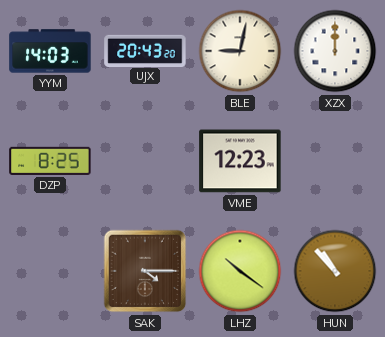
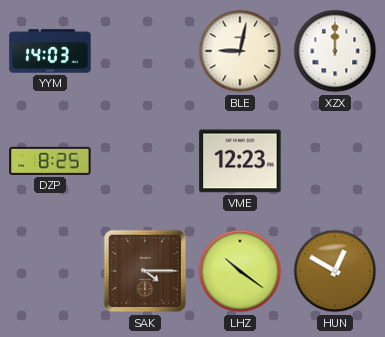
UJX: 20:43 -> none (145, 50)
HUN: 10:53 -> 12:50 (335, 271)
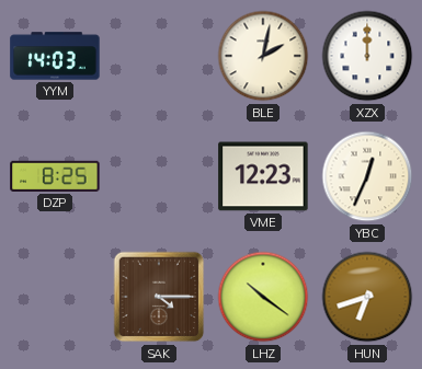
BLE: 9:02 -> 2:02 (263, 56)
YBC: none -> 12:34 (367, 176)
HUN: 12:50 -> 6:42 (367, 297)
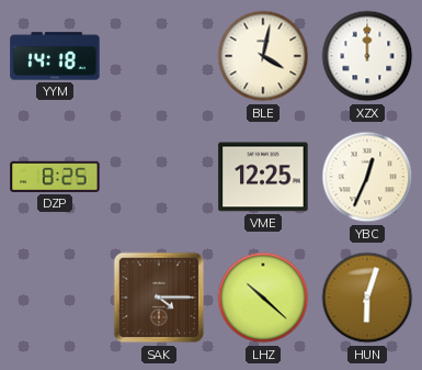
YYM: 14:03 -> 14:18 (55, 56)
BLE: 2:02 -> 4:02 (263, 56)
VME: 12:23 -> 12:25 (263, 177)
LHZ: 10:21 -> 10:22 (263, 298)
HUN: 6:42 -> 6:03 (367, 298)
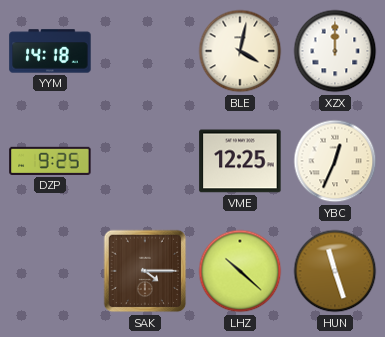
DZP: 8:25 -> 9:25 (50, 161)
HUN: 6:03 -> 11:27 (335, 271)
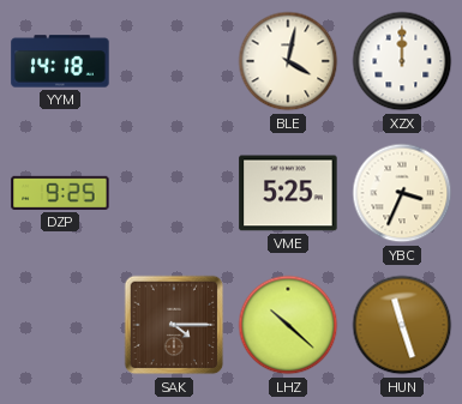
VME: 12:25 -> 5:25 (288, 193)
YBC: 12:34 -> 3:34 (402, 193)
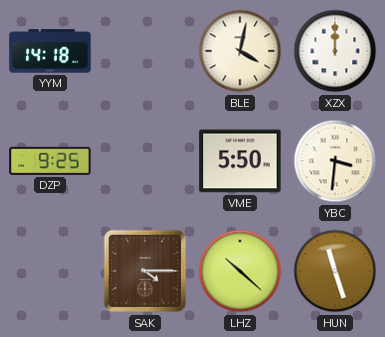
VME: 5:25 -> 5:50 (240, 161)
YBC: 3:34 -> 3:31 (335, 161)
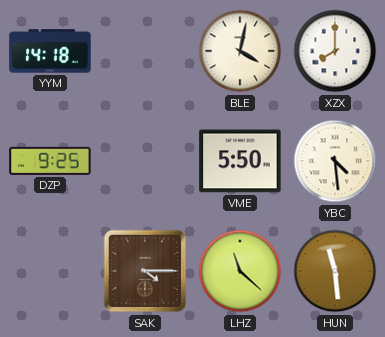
XZX: 12:00 -> 8:00 (335, 51)
YBC: 3:31 -> 4:29 (335, 161)
LHZ: 10:22 -> 11:22 (240, 271)
HUN: 11:27 -> 11:29 (335, 271)
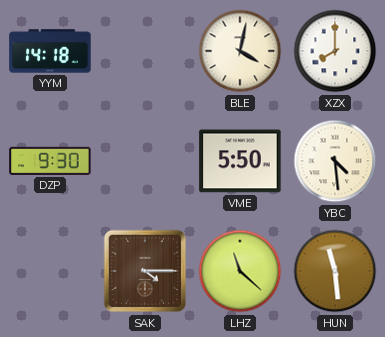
DZP: 9:25 -> 9:30 (50, 161)
